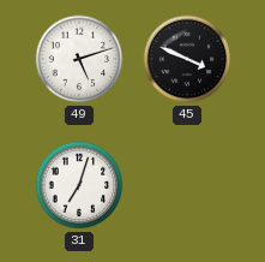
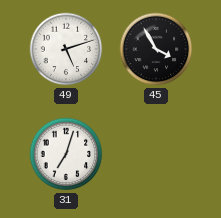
45: 3:49 -> 3:55 (156, 49)
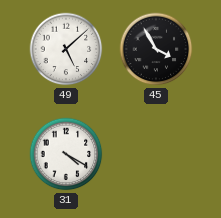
49: 5:12 -> 5:08 (66, 49)
31: 7:03 -> 4:20 (66, 154)
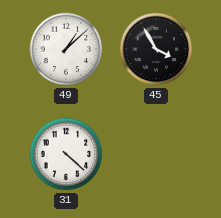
49: 5:08 -> 1:08 (66, 49)
31: 4:20 -> 4:22 (66, 154)
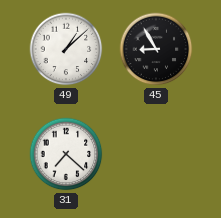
45: 3:55 -> 8:55 (156, 49)
31: 4:22 -> 7:22 (66, 154)
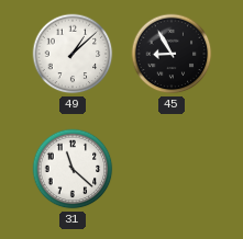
31: 7:22 -> 11:22 (73, 169)
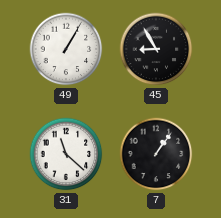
49: 1:08 -> 1:05 (66, 49)
7: none -> 1:06 (156, 154)
